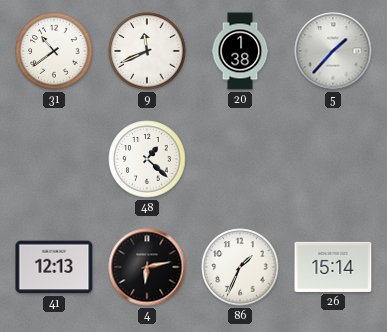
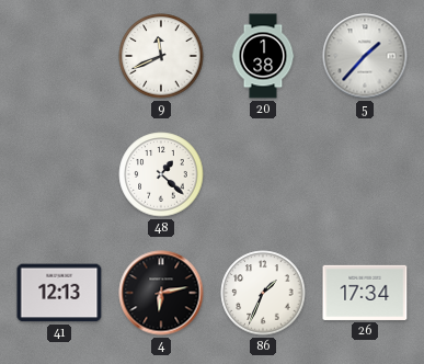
31: 10:39 -> none (54, 51)
26: 15:14 -> 17:34 (365, 293)
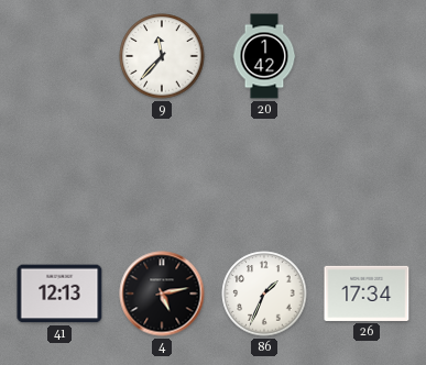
9: 11:41 -> 11:37 (162, 56)
20: 1:38 -> 1:42 (264, 56)
5: 1:37 -> none (365, 56)
48: 1:22 -> none (161, 174)
4: 6:13 -> 5:13 (162, 294)
